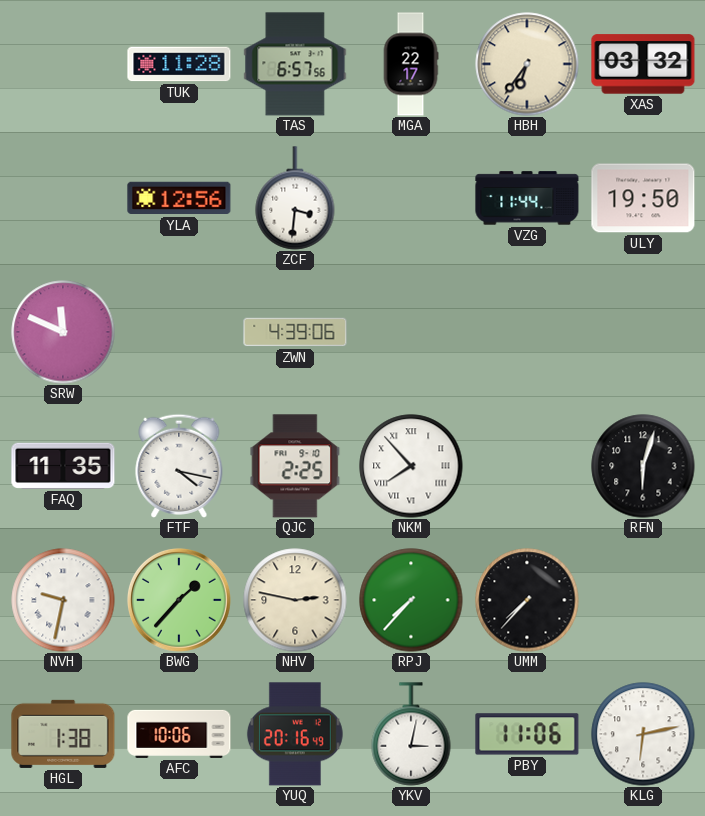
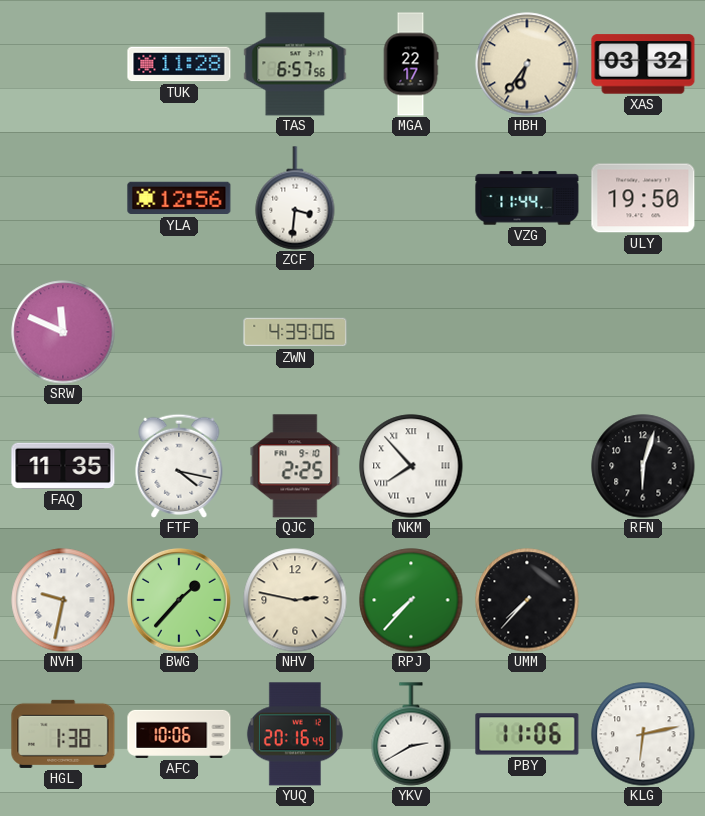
YKV: 3:02 -> 2:40 (411, 734)
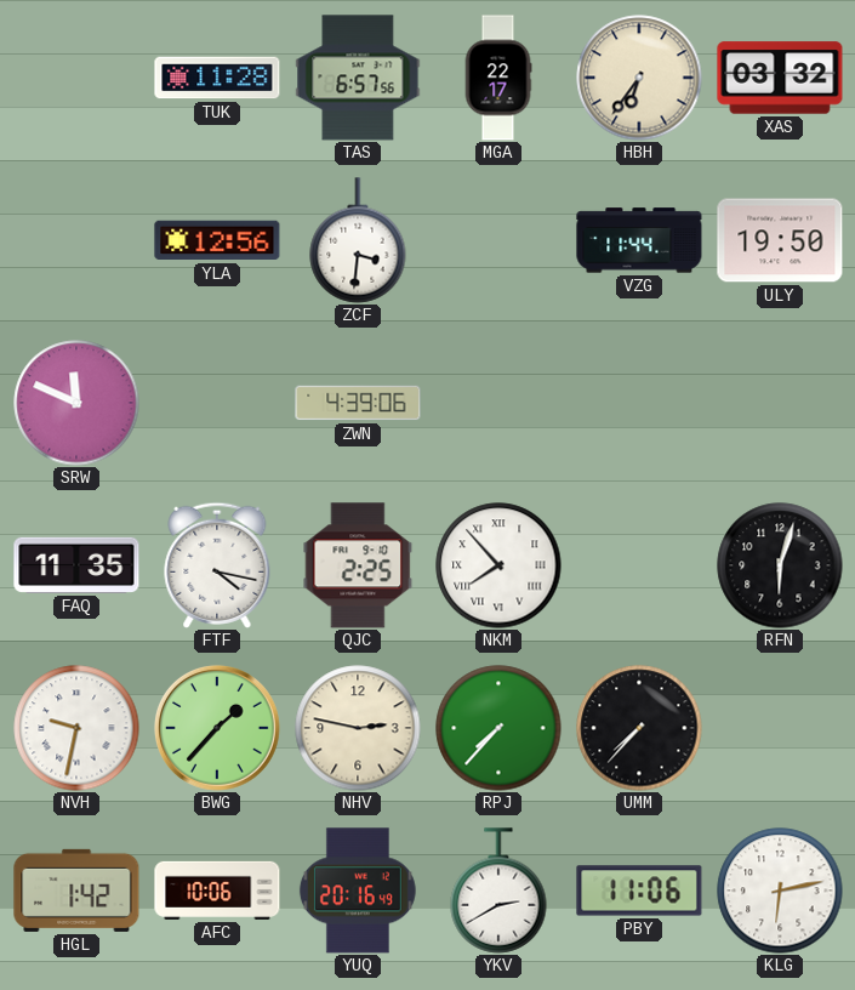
HGL: 1:38 -> 1:42 (76, 891)
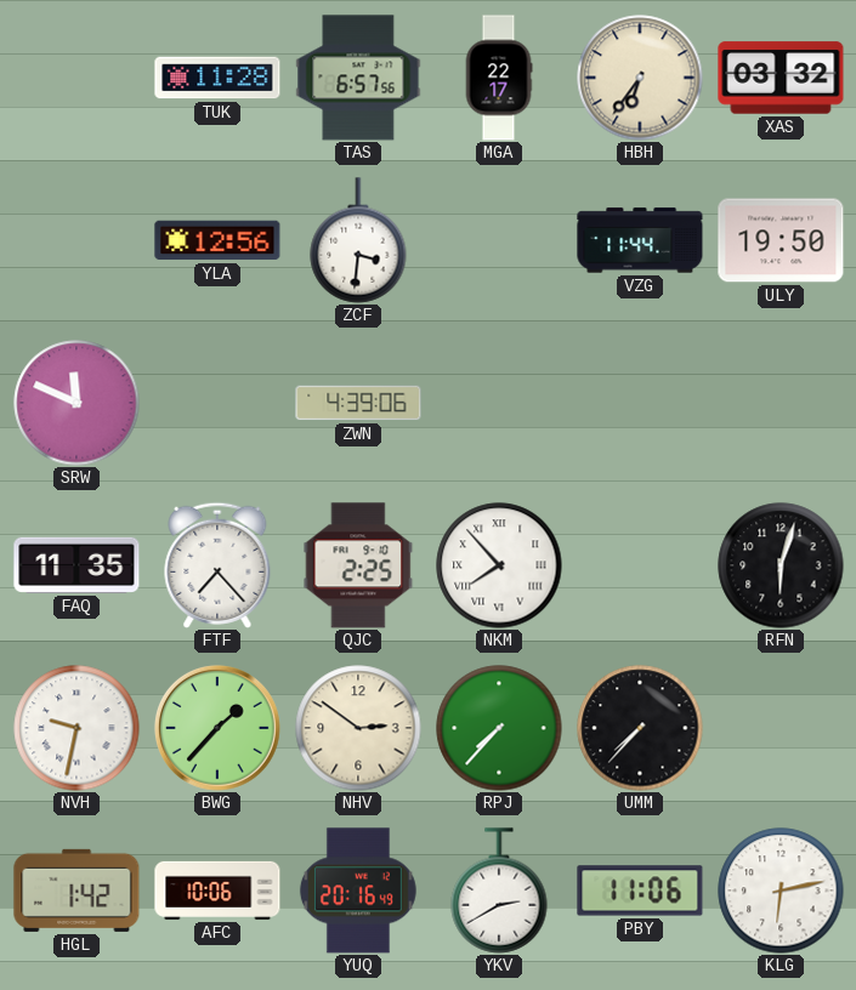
FTF: 4:17 -> 7:23 (217, 565)
NHV: 2:47 -> 2:51 (358, 728)
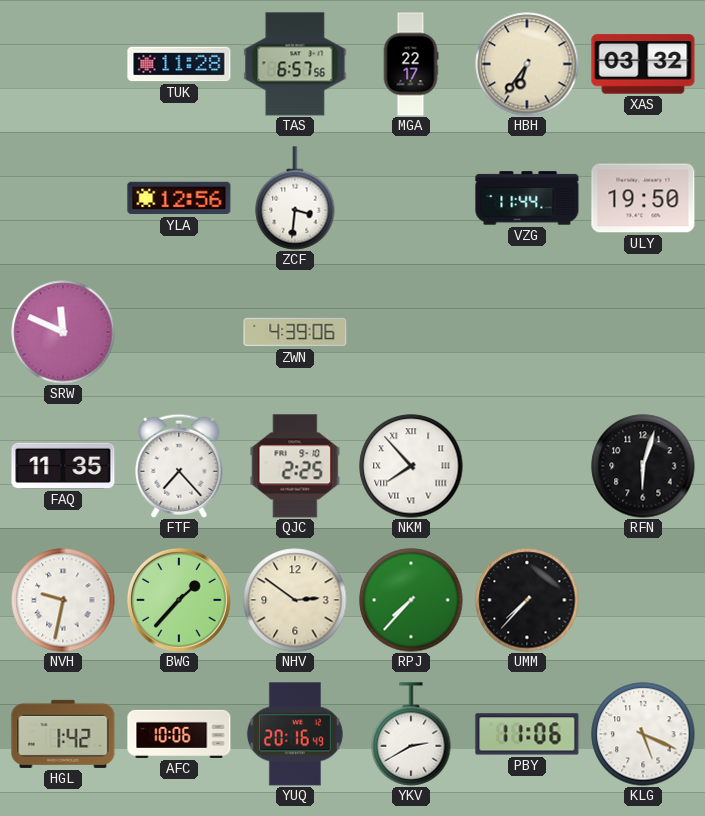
KLG: 6:13 -> 5:19 (643, 734)
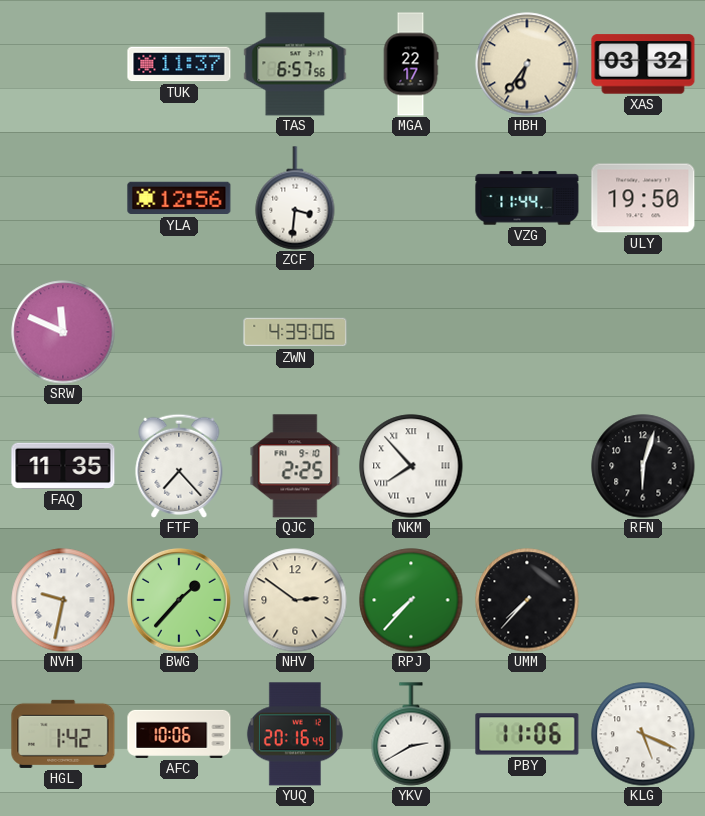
TUK: 11:28 -> 11:37 (179, 64)
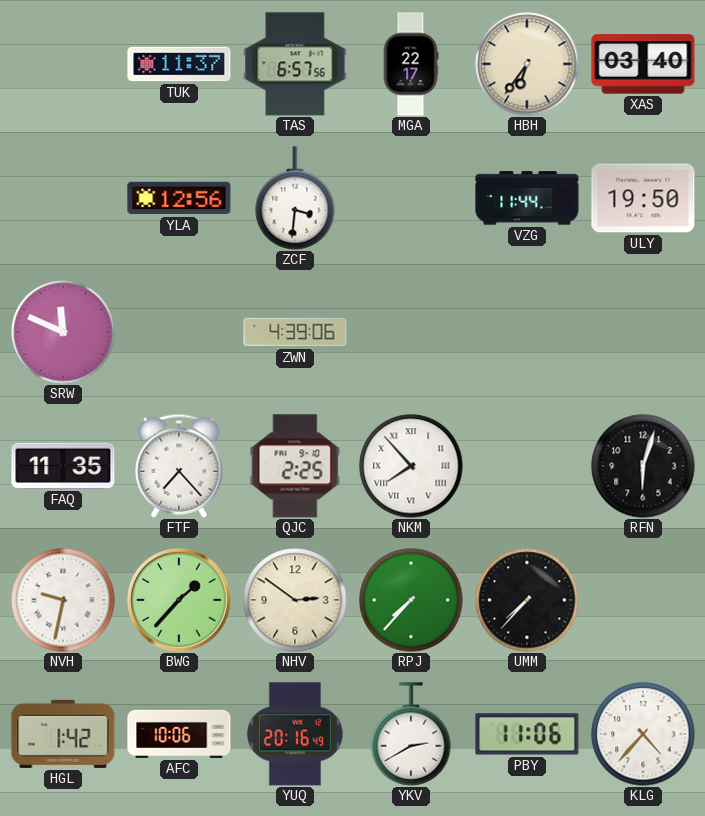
XAS: 03:32 -> 03:40 (643, 64)
KLG: 5:19 -> 4:37 (643, 734)
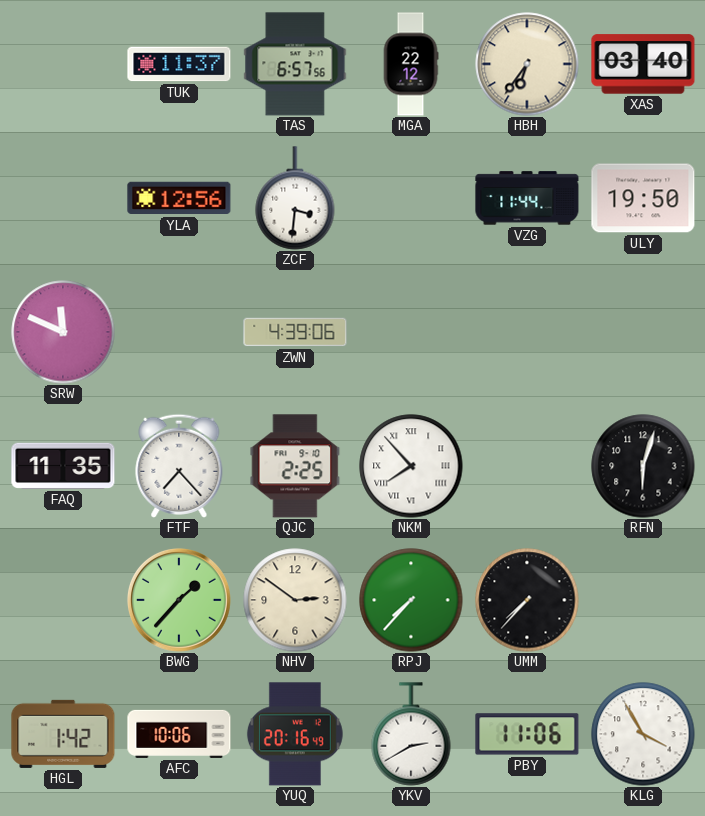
MGA: 22:17 -> 22:12 (411, 64)
NVH: 9:32 -> none (63, 600)
KLG: 4:37 -> 3:55 (643, 734)
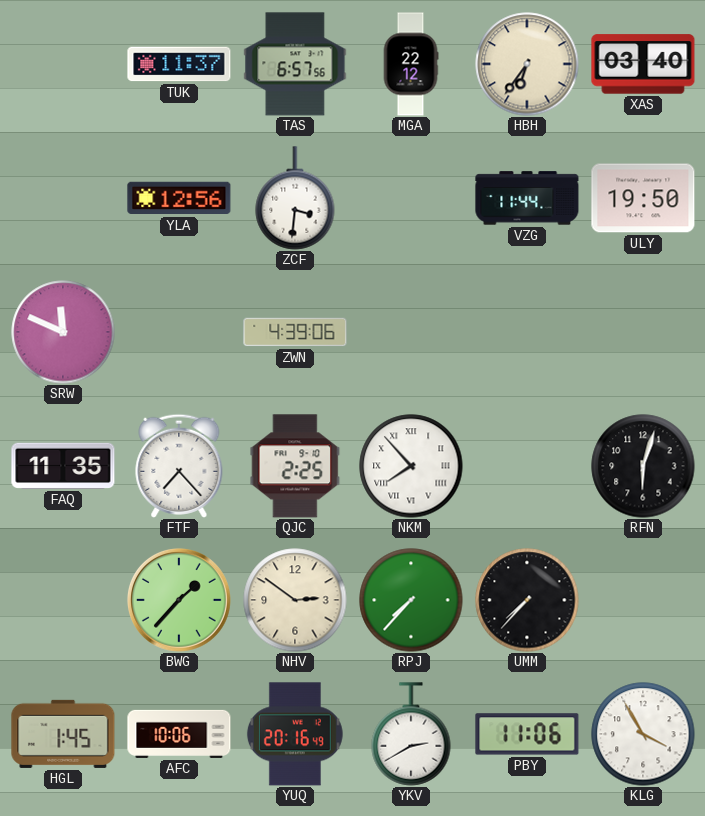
HGL: 1:42 -> 1:45 (63, 734)
